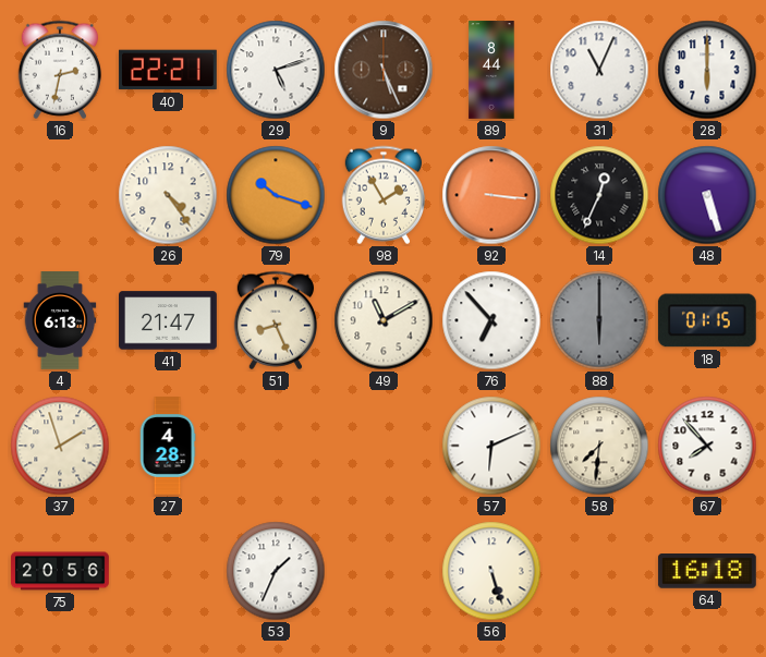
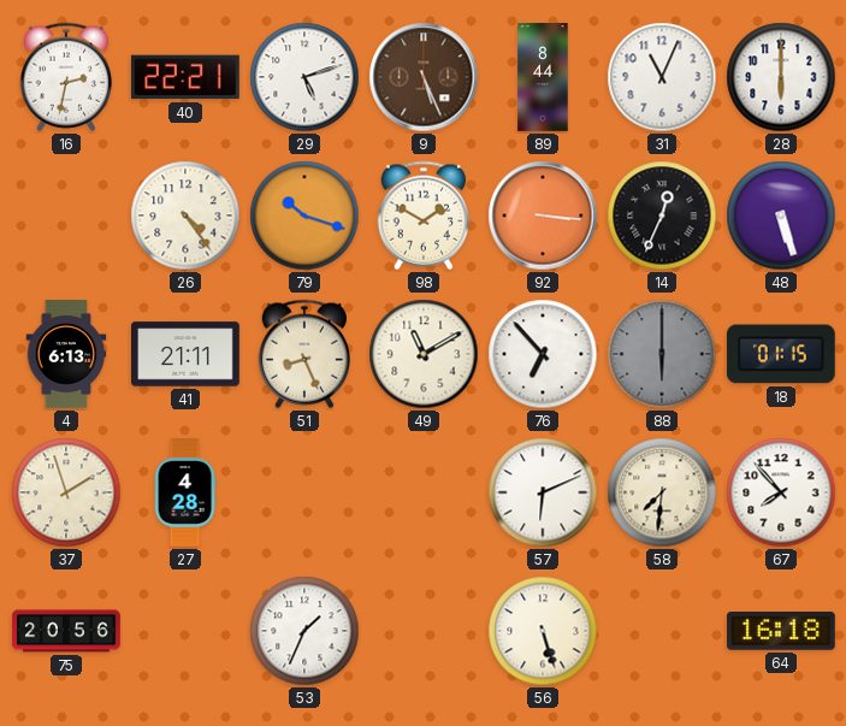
98: 1:55 -> 1:50 (424, 216)
41: 21:47 -> 21:11 (187, 354)
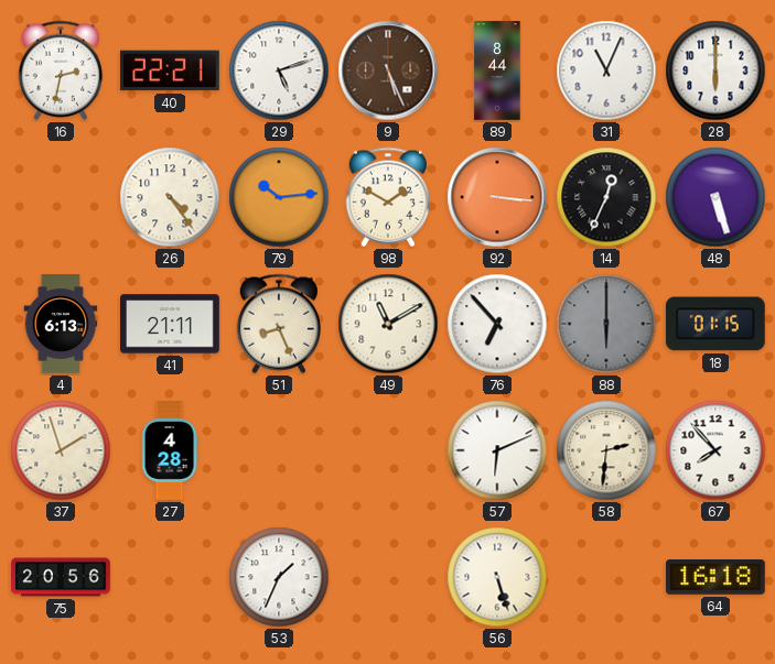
79: 10:18 -> 10:14 (279, 197)
58: 7:31 -> 2:31 (606, 450)
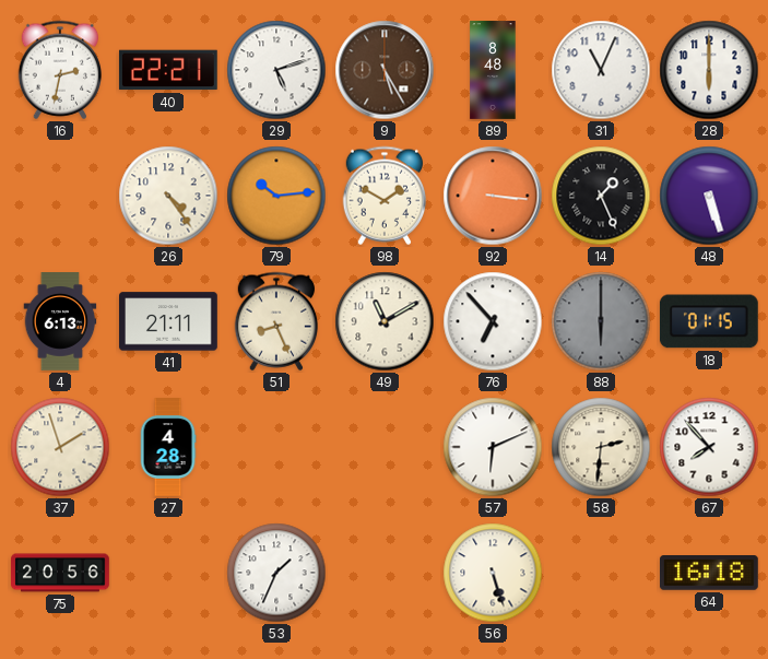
9: 5:26 -> 5:25 (385, 70)
89: 8:44 -> 8:48 (493, 70)
14: 12:34 -> 1:26 (601, 196)
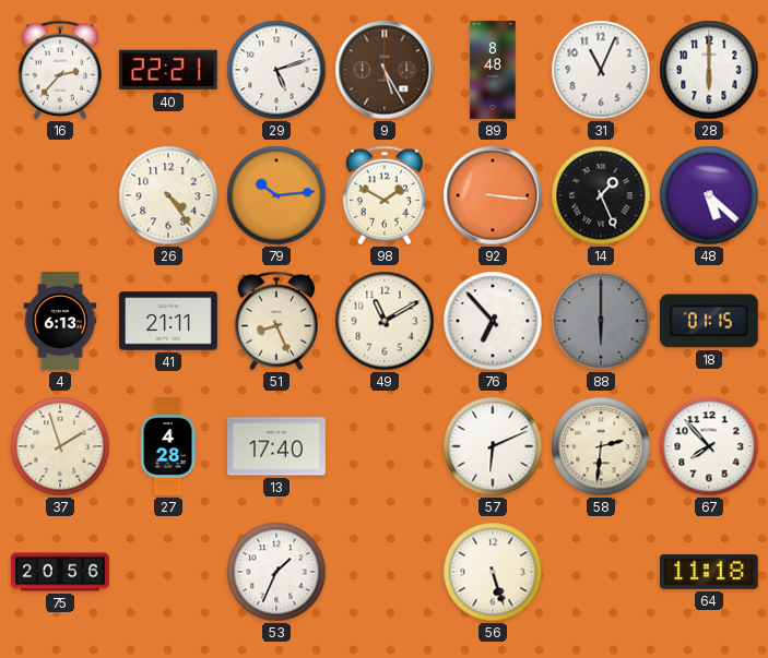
16: 2:32 -> 2:37 (60, 70)
48: 5:27 -> 5:22 (709, 195)
13: none -> 17:40 (277, 446)
64: 16:18 -> 11:18 (709, 573)
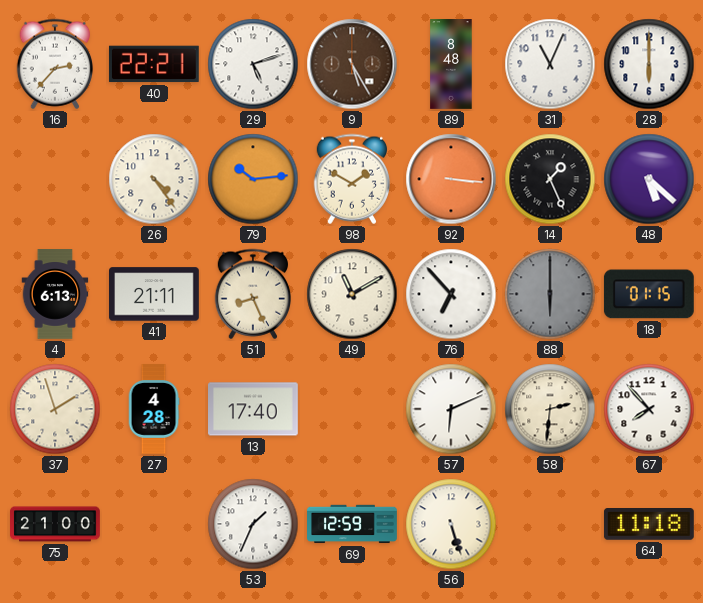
75: 20:56 -> 21:00 (55, 524)
69: none -> 12:59 (352, 524)
